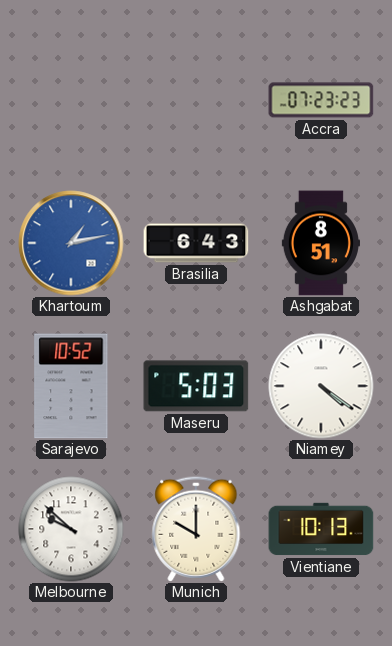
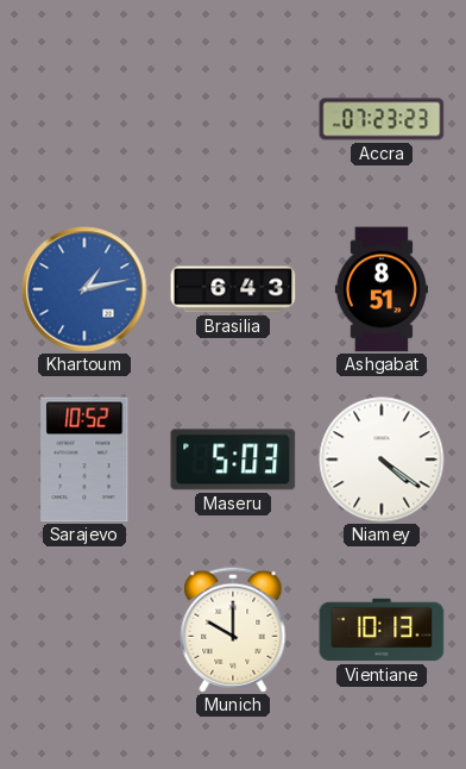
Melbourne: 9:52 -> none (71, 529)
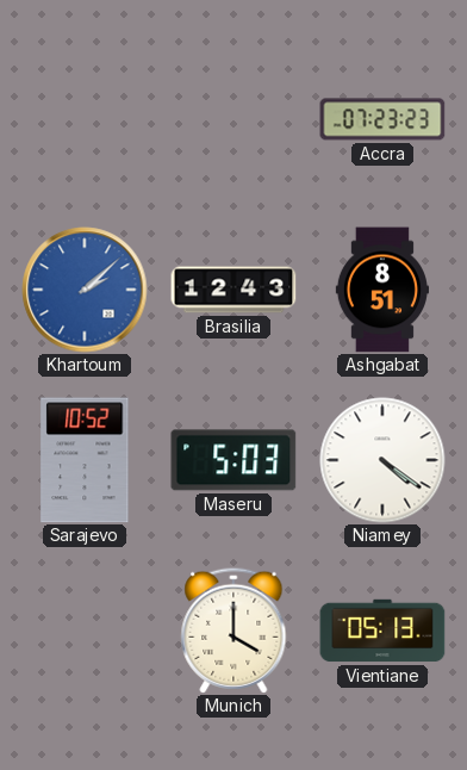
Khartoum: 1:13 -> 2:08 (85, 290)
Brasilia: 6:43 -> 12:43 (233, 290)
Munich: 10:00 -> 4:00 (233, 631)
Vientiane: 10:13 -> 05:13 (382, 631)
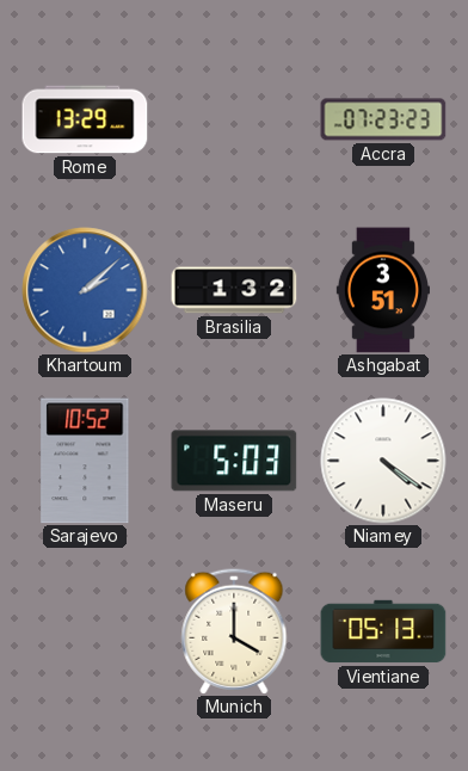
Rome: none -> 13:29 (85, 119)
Brasilia: 12:43 -> 1:32 (234, 290)
Ashgabat: 8:51 -> 3:51 (383, 290)
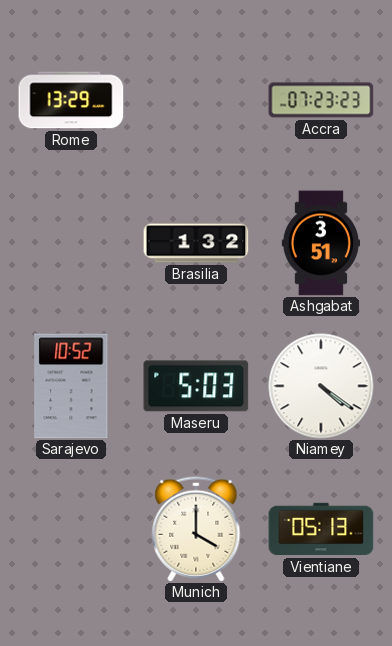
Khartoum: 2:08 -> none (85, 290)
